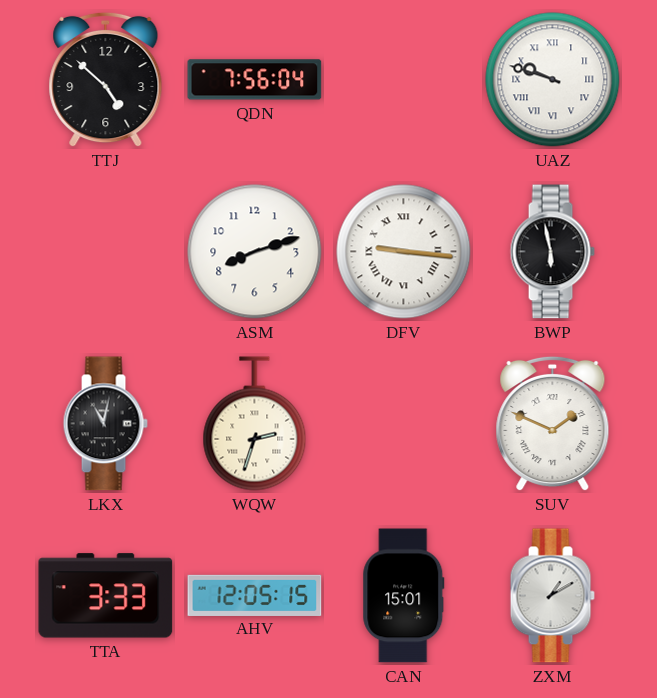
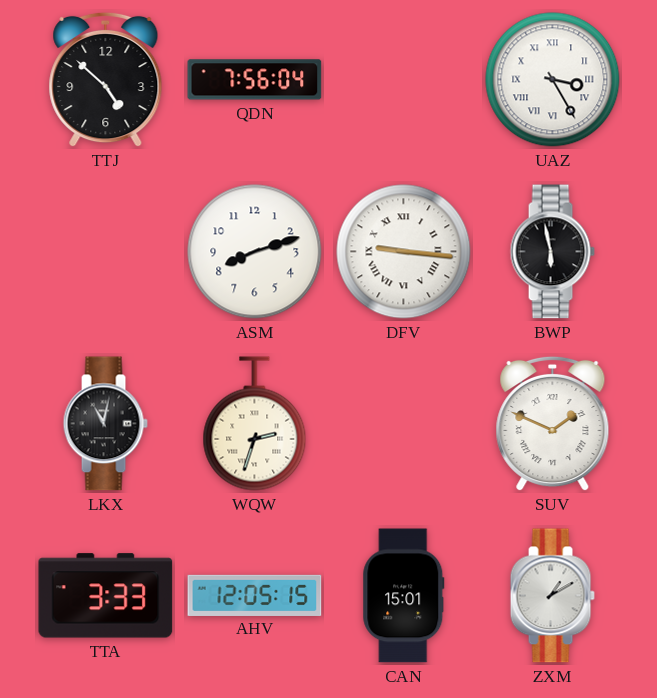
UAZ: 9:48 -> 3:25 (553, 80)
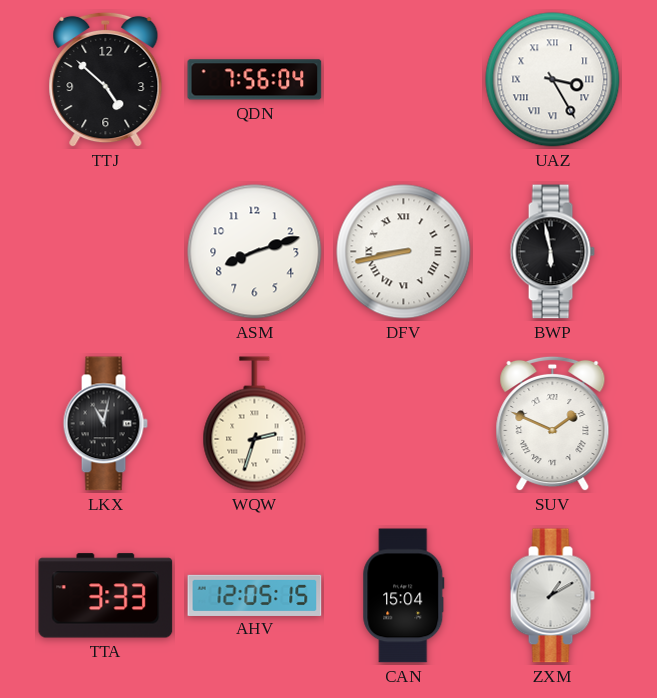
DFV: 9:16 -> 8:43 (404, 252)
CAN: 15:01 -> 15:04 (404, 596)
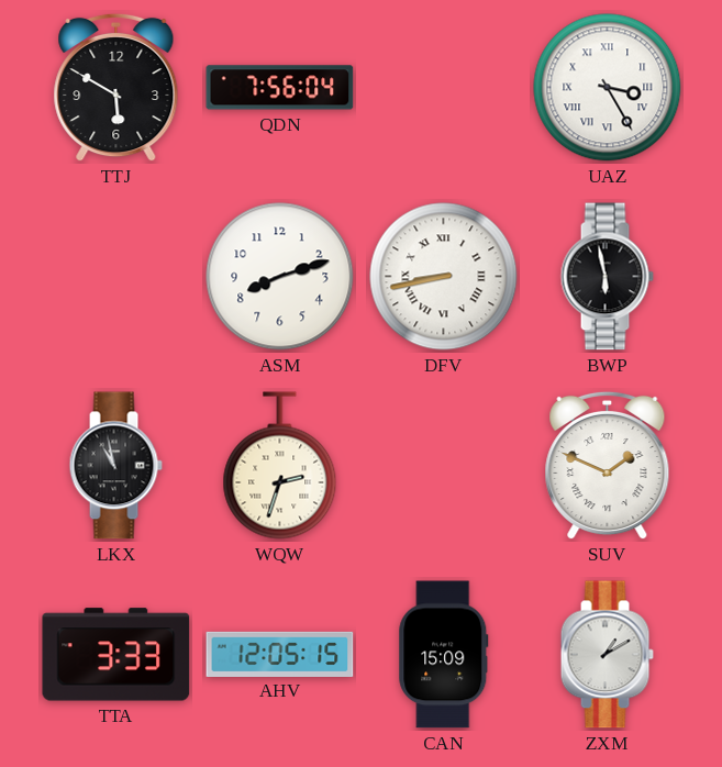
TTJ: 4:52 -> 5:50 (116, 88)
LKX: 11:02 -> 10:58 (115, 466)
CAN: 15:04 -> 15:09 (444, 655)
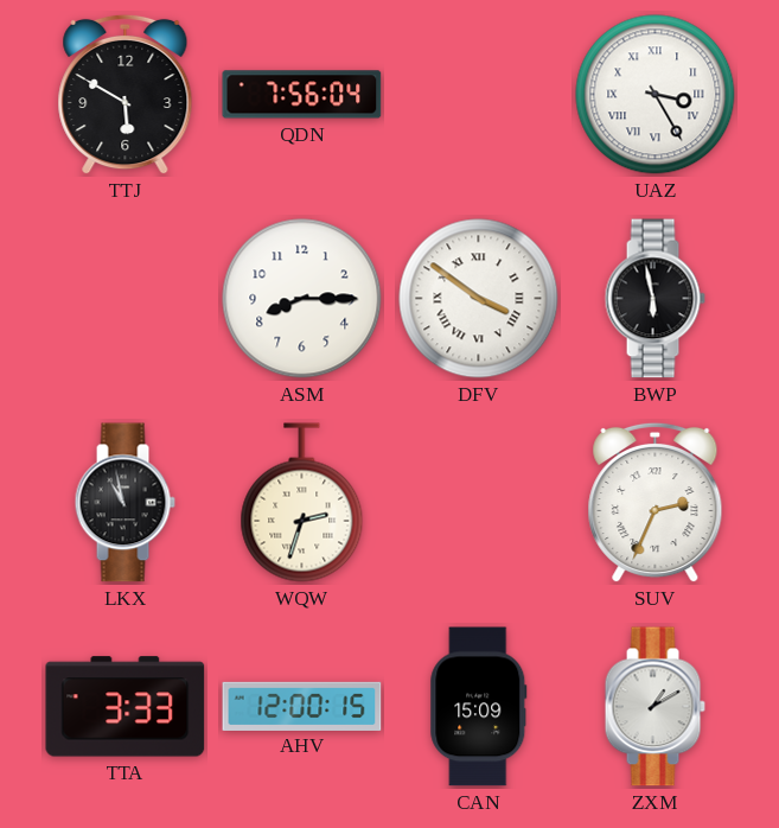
ASM: 8:12 -> 8:15 (302, 299)
DFV: 8:43 -> 3:51 (479, 299)
SUV: 1:49 -> 2:34 (656, 503)
AHV: 12:05 -> 12:00 (302, 706)
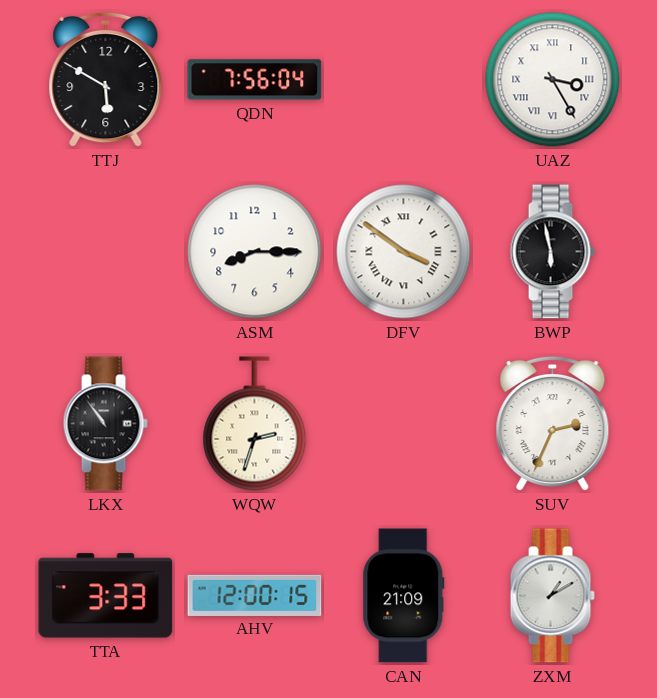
LKX: 10:58 -> 10:54 (105, 424)
CAN: 15:09 -> 21:09 (404, 596)
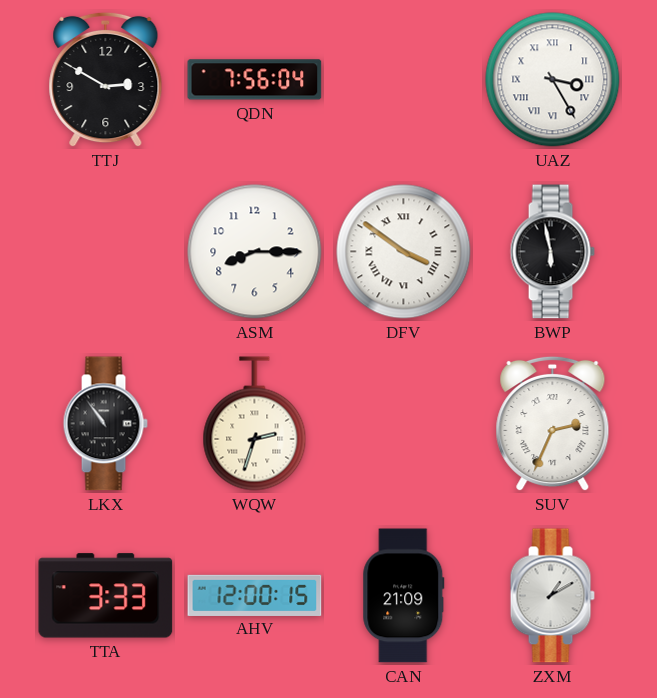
TTJ: 5:50 -> 2:50 (106, 80)
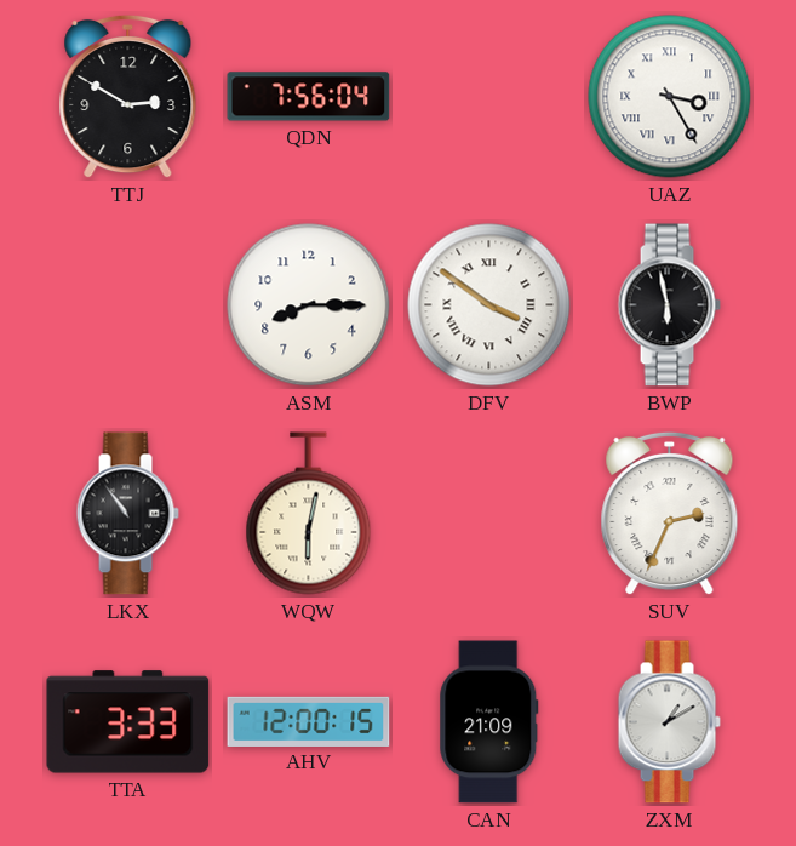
WQW: 2:33 -> 6:02 (309, 514)
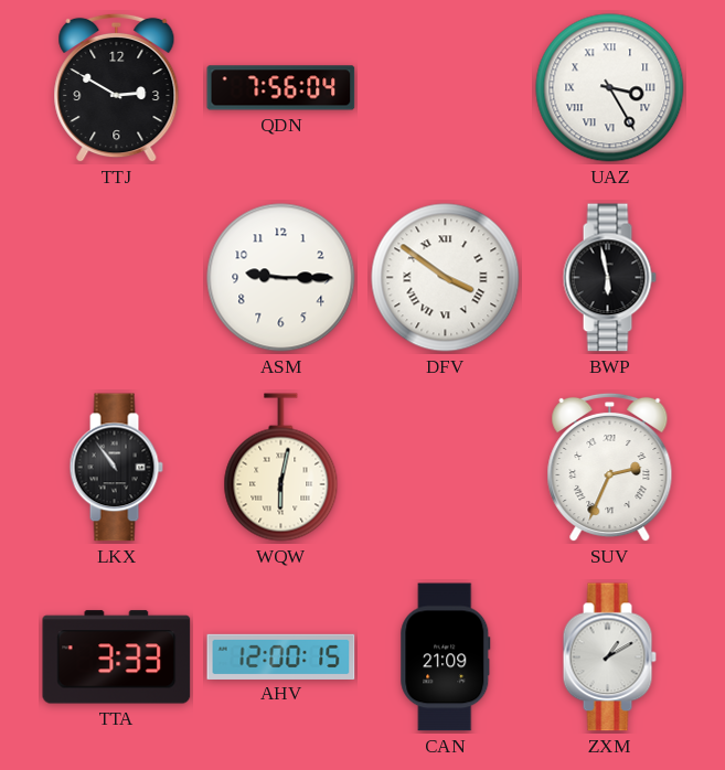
ASM: 8:15 -> 9:15 (281, 278)
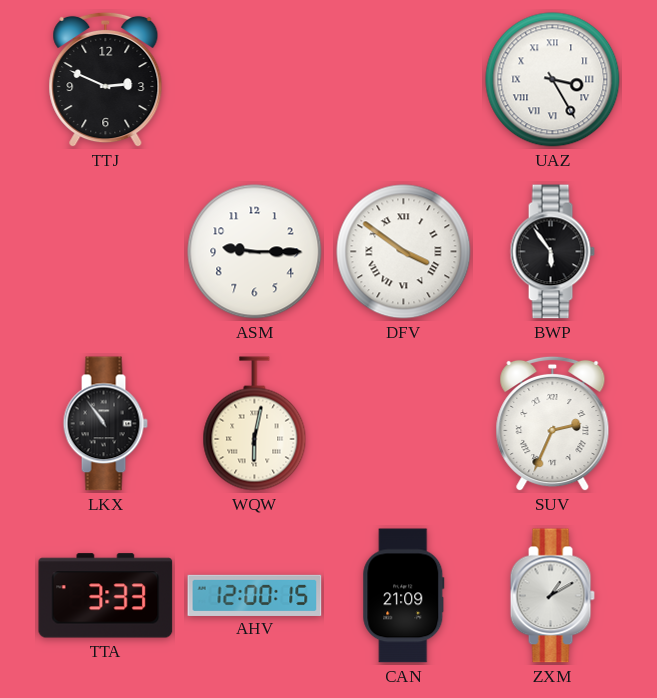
TTJ: 2:50 -> 2:49 (106, 80)
QDN: 7:56 -> none (281, 88)
BWP: 5:58 -> 5:54 (552, 252)
